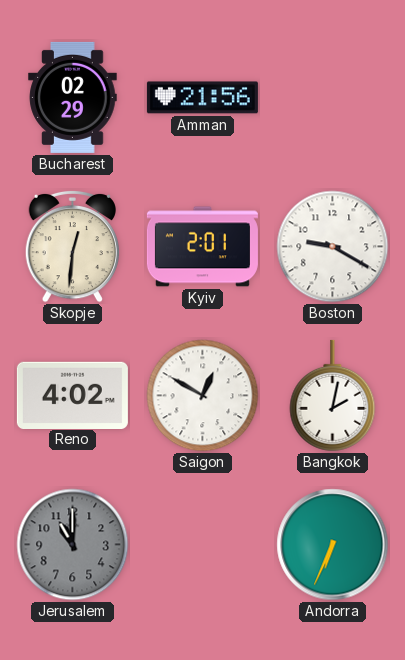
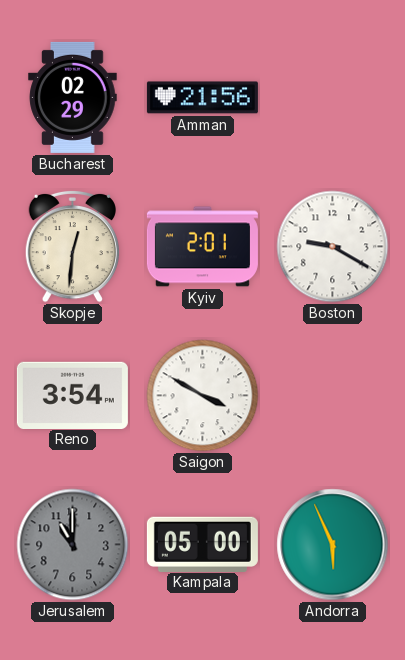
Reno: 4:02 -> 3:54 (72, 395)
Saigon: 12:50 -> 3:50 (203, 396)
Bangkok: 2:02 -> none (333, 396)
Kampala: none -> 05:00 (202, 544)
Andorra: 6:34 -> 5:56 (333, 545)
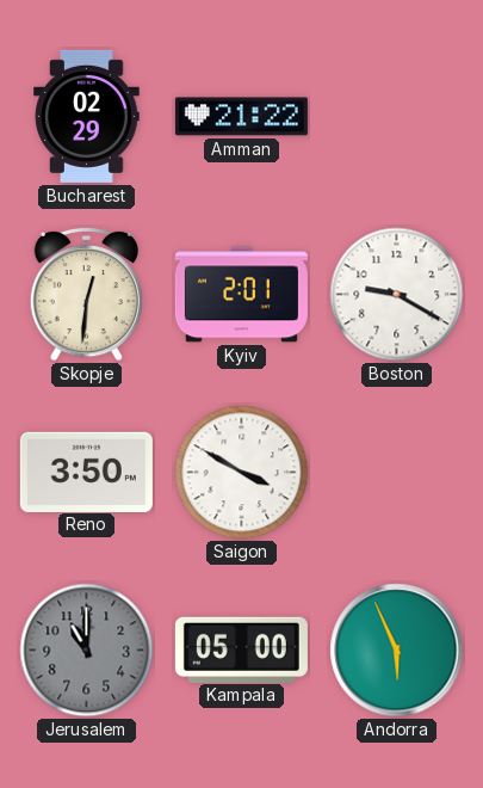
Amman: 21:56 -> 21:22 (241, 117)
Reno: 3:54 -> 3:50 (86, 472)
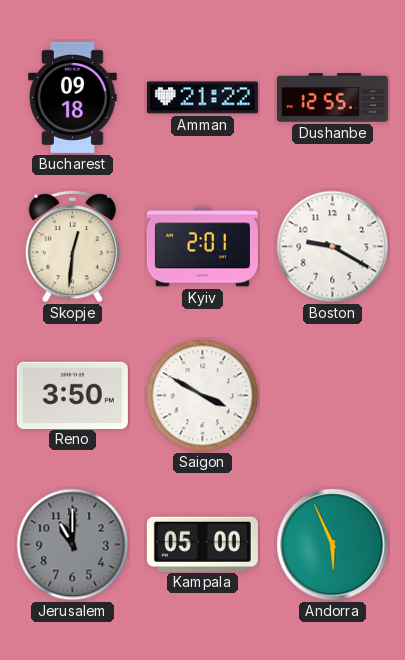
Bucharest: 02:29 -> 09:18 (73, 97)
Dushanbe: none -> 12:55 (332, 98)
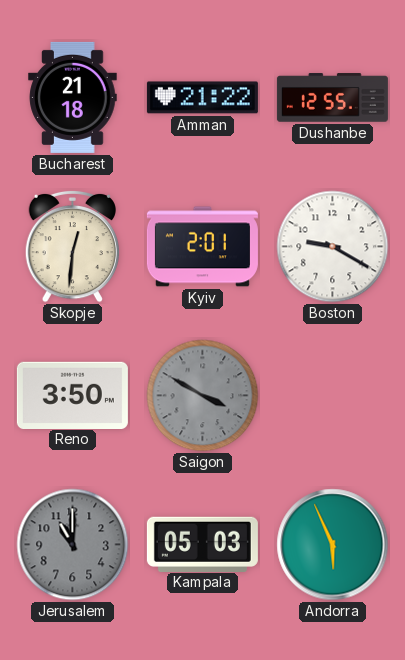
Bucharest: 09:18 -> 21:18 (73, 97)
Saigon dial: white -> grey (203, 396)
Kampala: 05:00 -> 05:03 (202, 544)
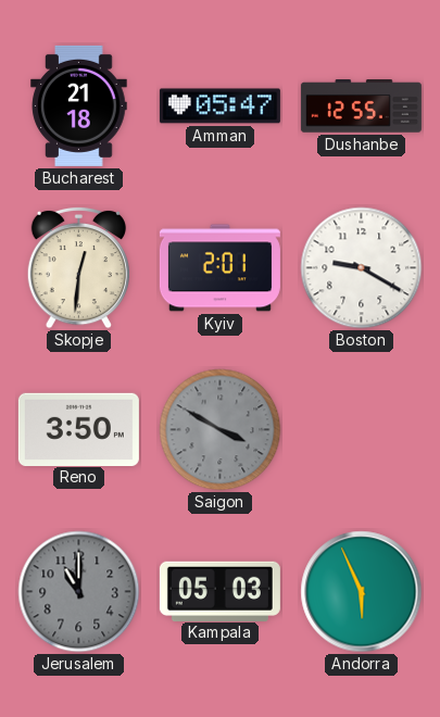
Amman: 21:22 -> 05:47 (219, 106)
